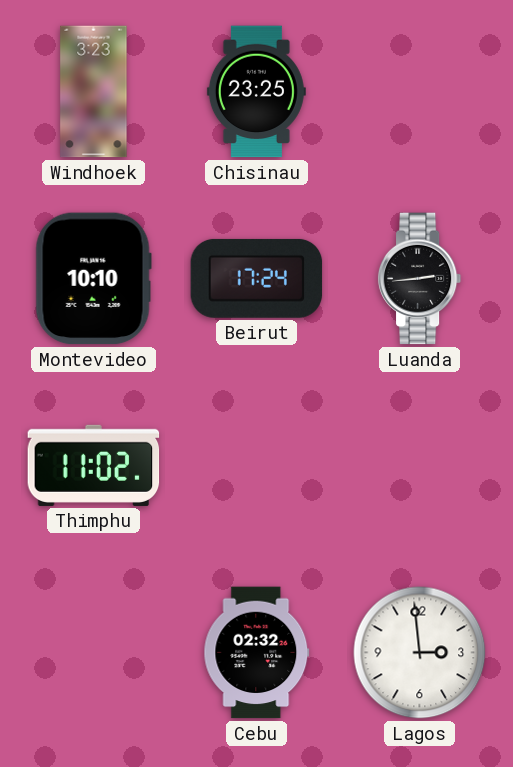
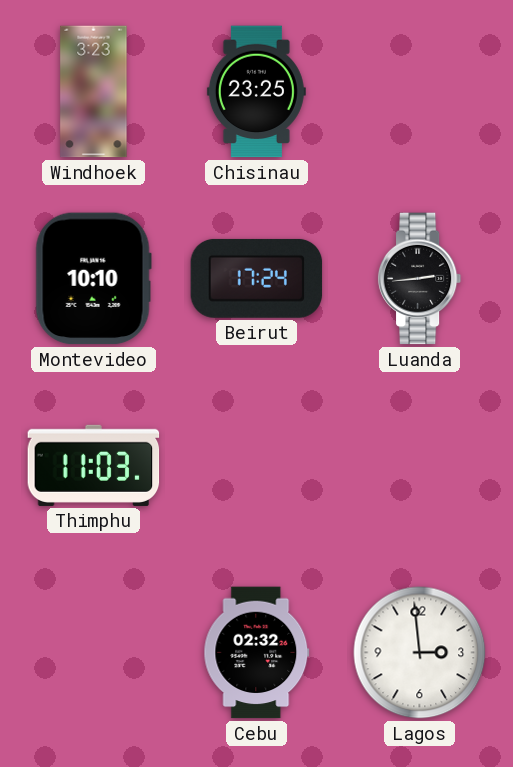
Thimphu: 11:02 -> 11:03 (94, 465)
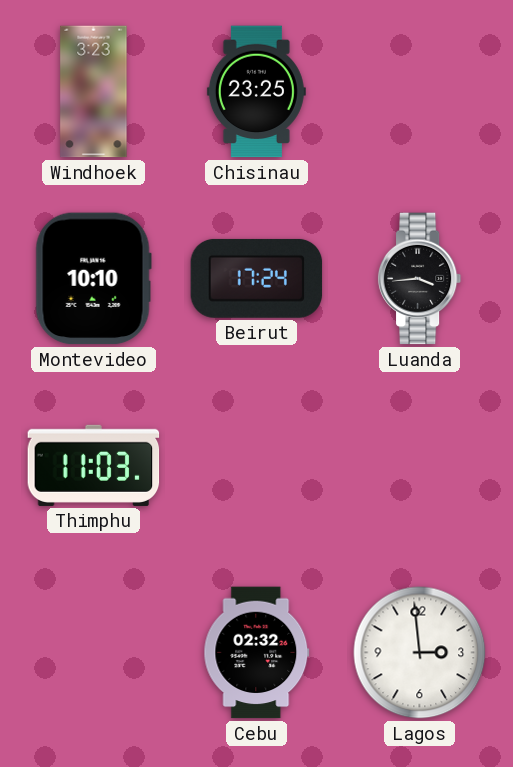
Luanda: 2:44 -> 3:44 (420, 279)
